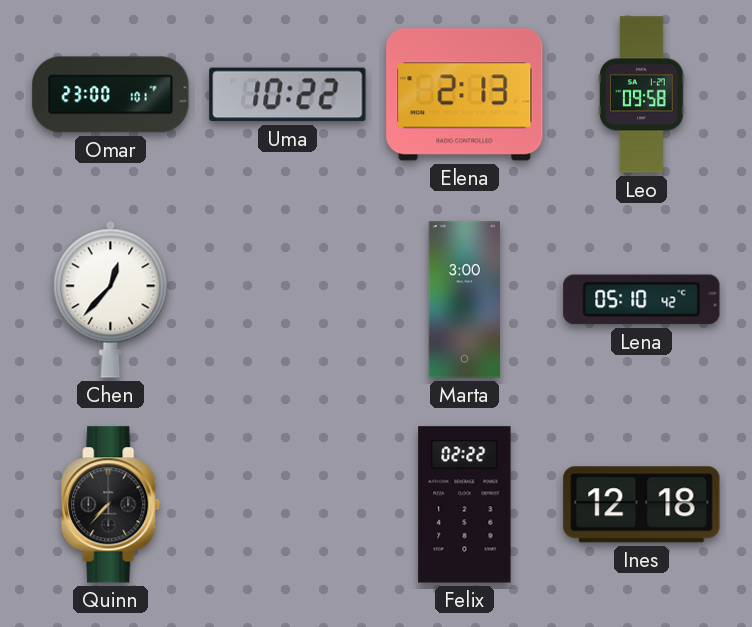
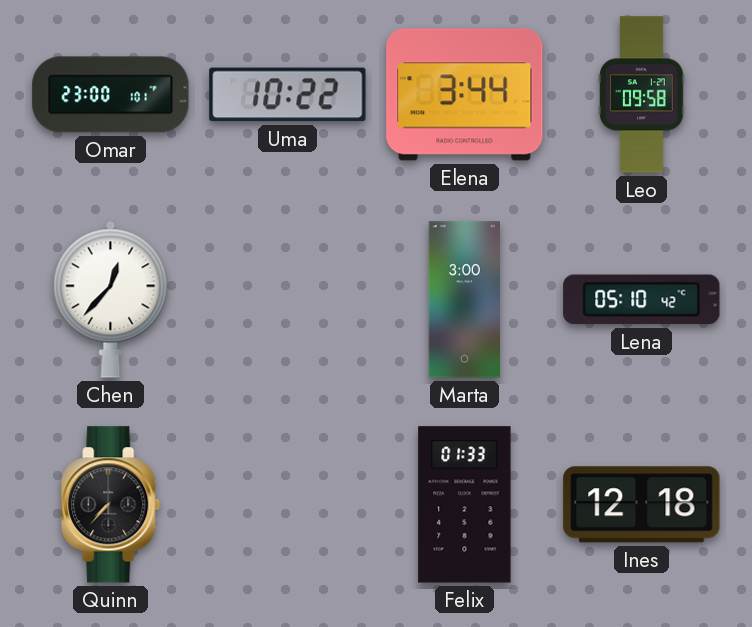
Elena: 2:13 -> 3:44 (465, 95)
Felix: 02:22 -> 01:33 (465, 505)
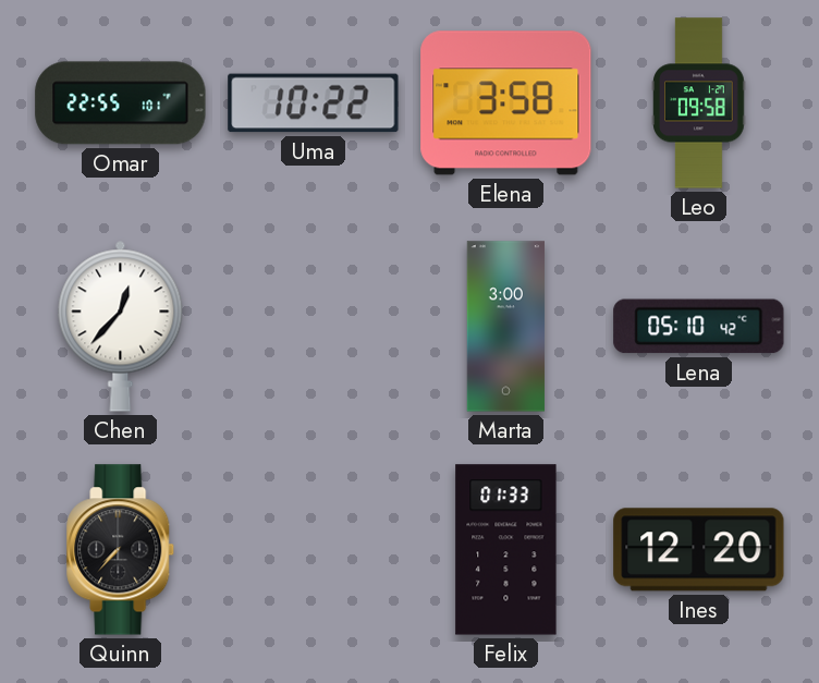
Omar: 23:00 -> 22:55 (121, 103)
Elena: 3:44 -> 3:58 (506, 103)
Ines: 12:18 -> 12:20 (699, 550)
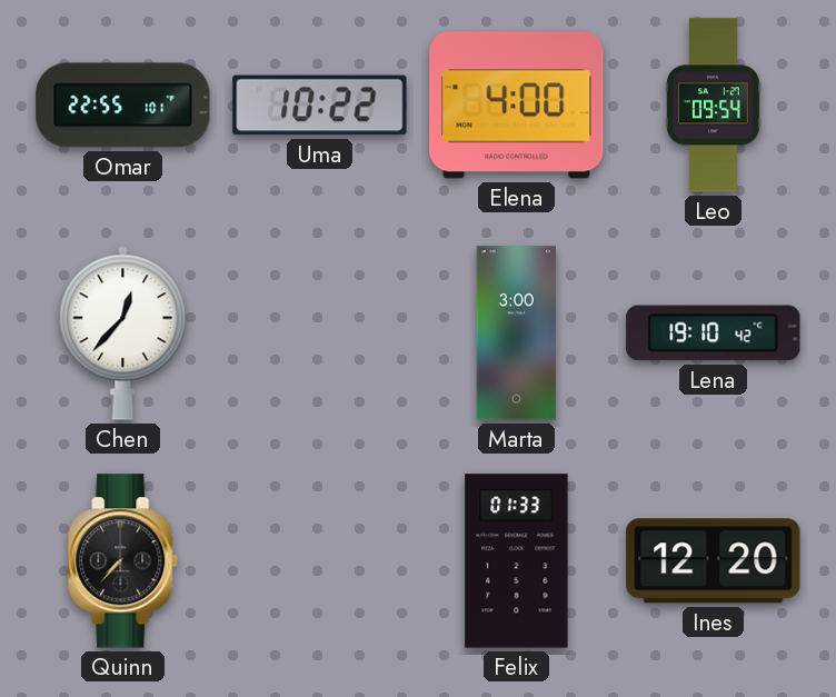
Elena: 3:58 -> 4:00 (517, 106)
Leo: 09:58 -> 09:54 (714, 106)
Lena: 05:10 -> 19:10 (714, 333)
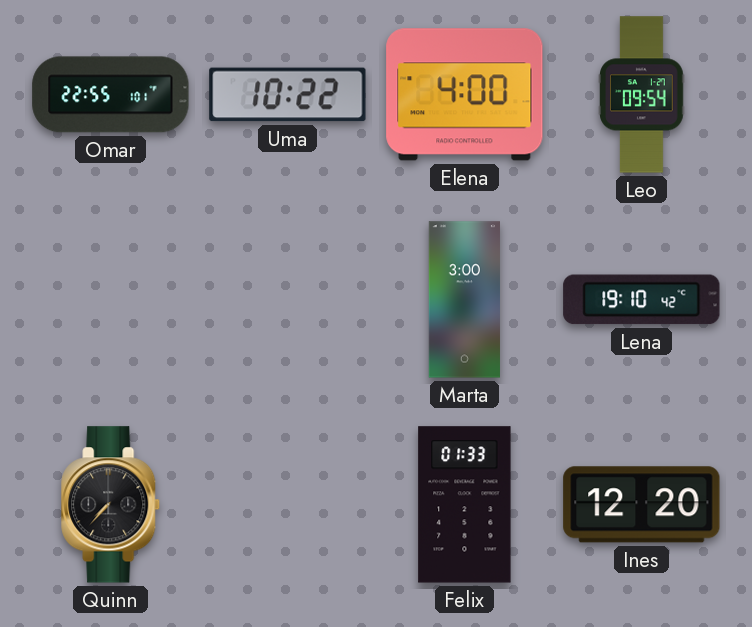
Chen: 12:37 -> none (123, 332)
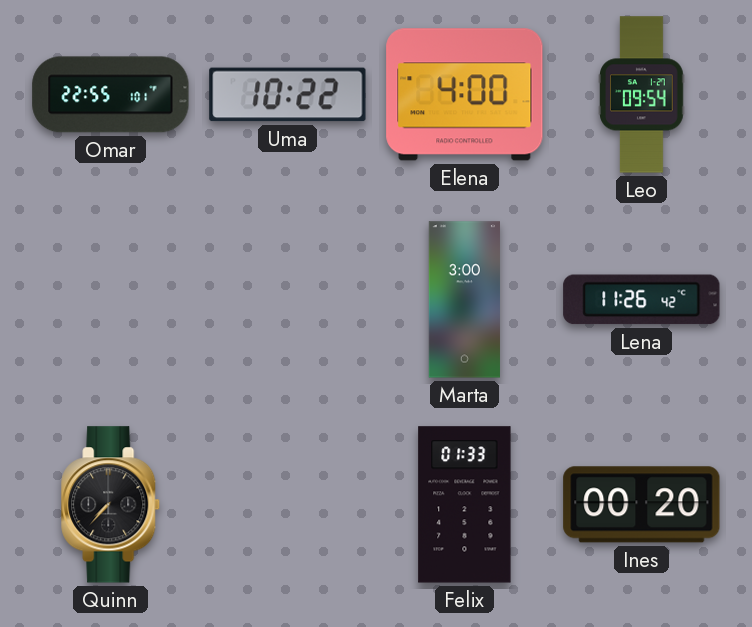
Lena: 19:10 -> 11:26 (642, 300)
Ines: 12:20 -> 00:20 (642, 505)
